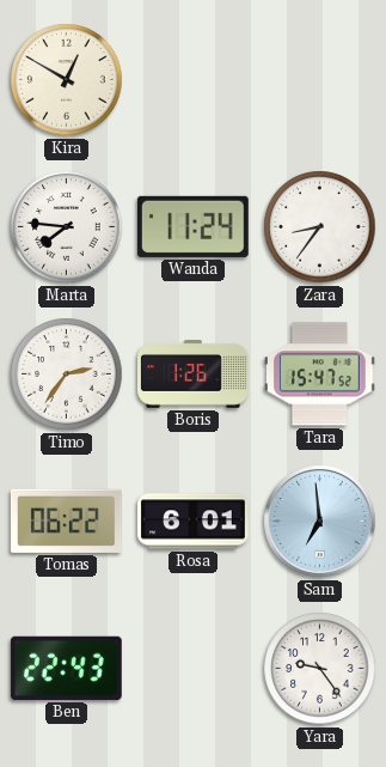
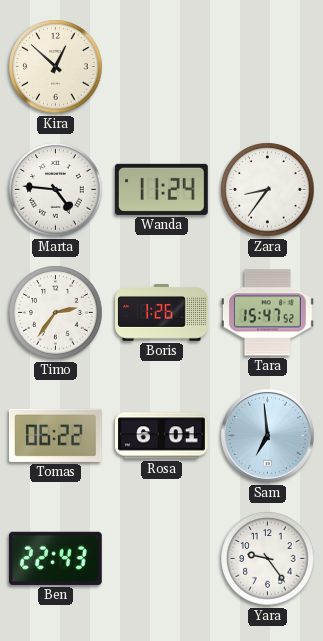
Kira: 12:50 -> 12:52 (56, 67)
Marta: 7:46 -> 4:46 (56, 190)
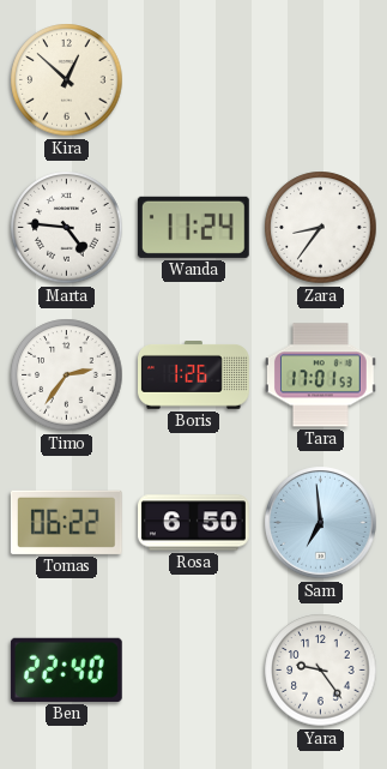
Tara: 15:47 -> 17:01 (320, 376)
Rosa: 6:01 -> 6:50 (194, 523)
Ben: 22:43 -> 22:40 (66, 669)
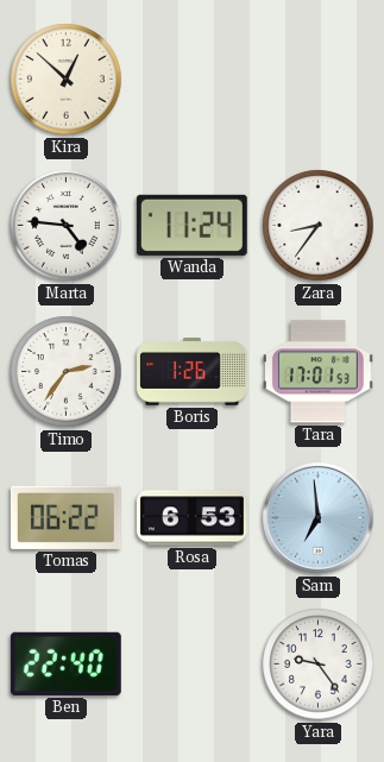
Rosa: 6:50 -> 6:53 (193, 518)
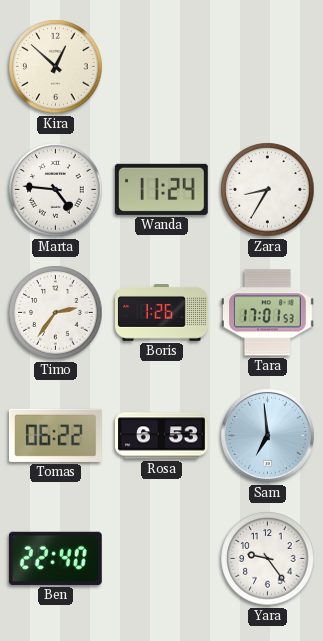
Zara: 8:36 -> 8:35 (268, 190)
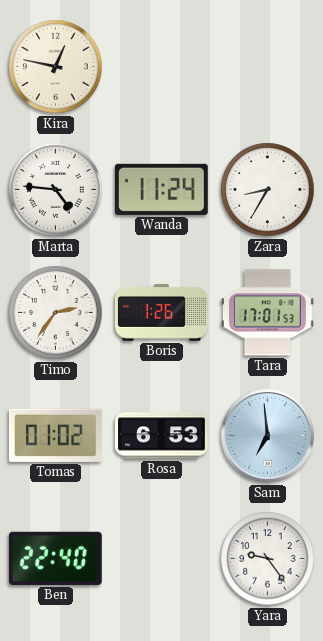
Kira: 12:52 -> 12:47 (56, 67)
Tomas: 06:22 -> 01:02 (55, 435)
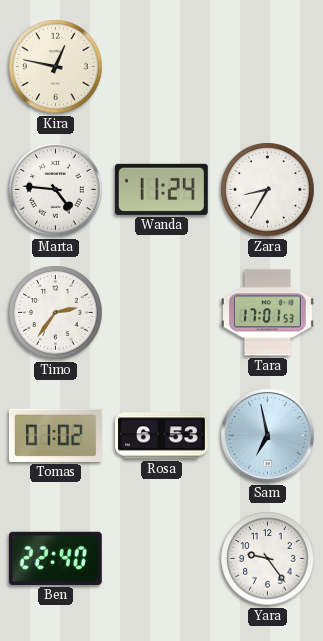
Boris: 1:26 -> none (162, 313)
Sam: 6:59 -> 6:58 (268, 436)
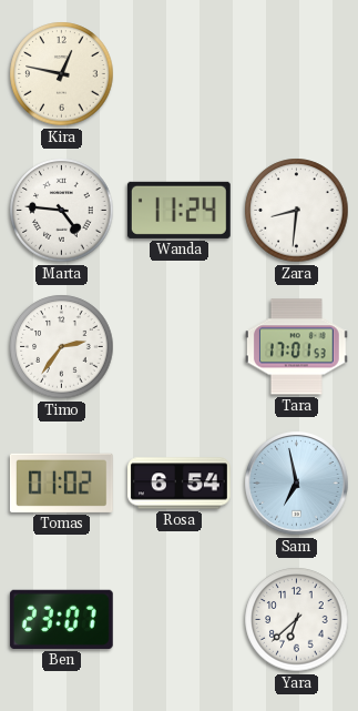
Zara: 8:35 -> 8:31 (297, 211)
Rosa: 6:53 -> 6:54 (180, 484)
Ben: 22:40 -> 23:07 (61, 619)
Yara: 9:24 -> 6:38 (297, 620)
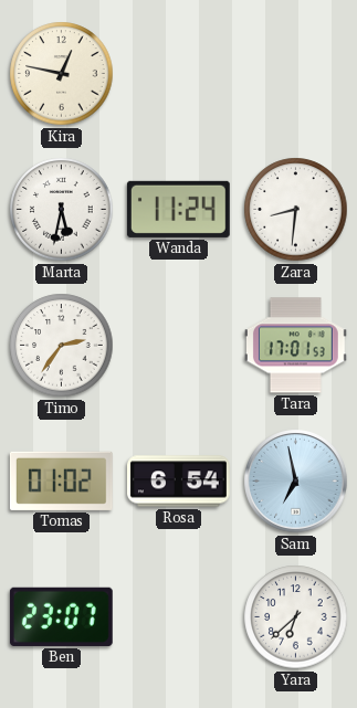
Marta: 4:46 -> 5:32 (62, 210)
